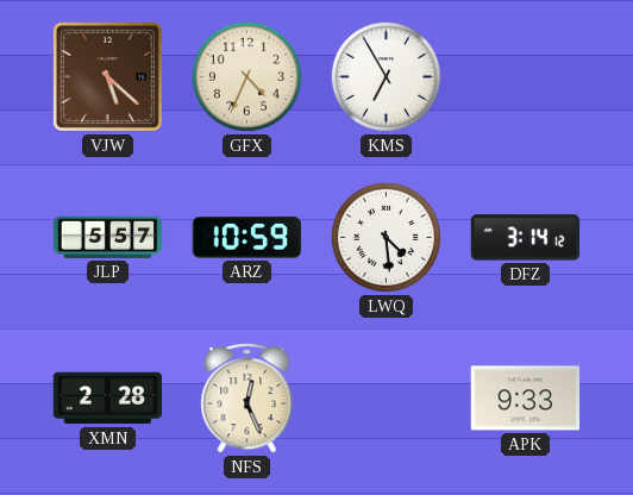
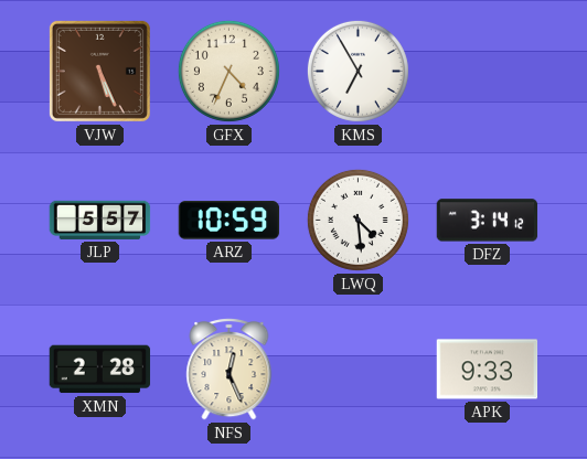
VJW: 5:22 -> 5:26 (99, 71)
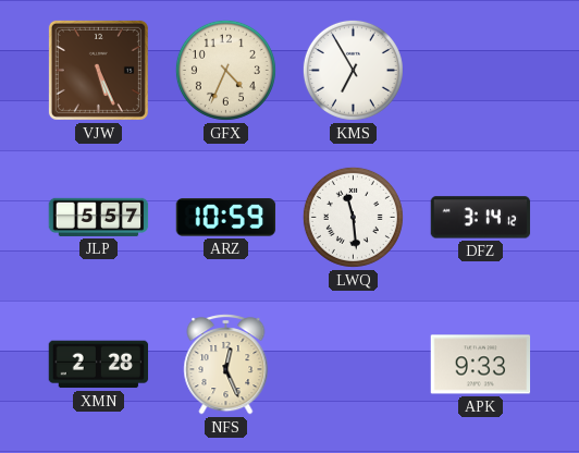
LWQ: 4:29 -> 11:29 (353, 217)
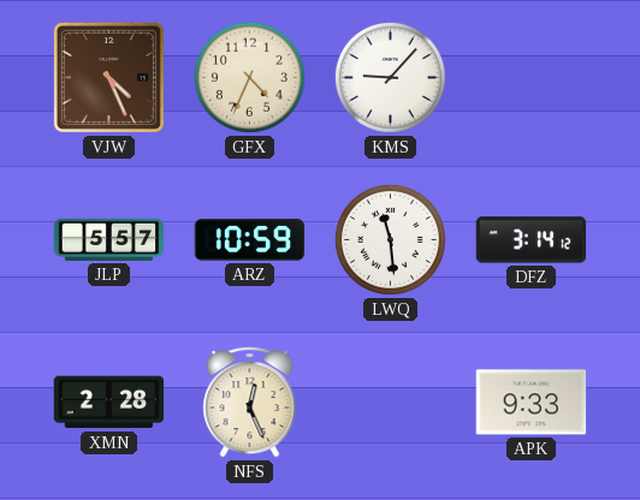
VJW: 5:26 -> 4:26 (108, 77)
KMS: 6:55 -> 9:07 (390, 77)
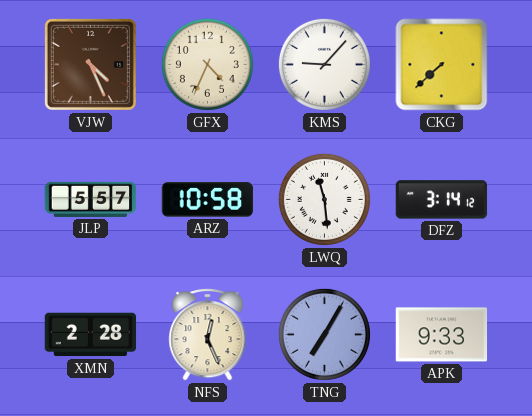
CKG: none -> 7:38 (442, 65)
ARZ: 10:59 -> 10:58 (208, 200)
TNG: none -> 7:05 (324, 334)
